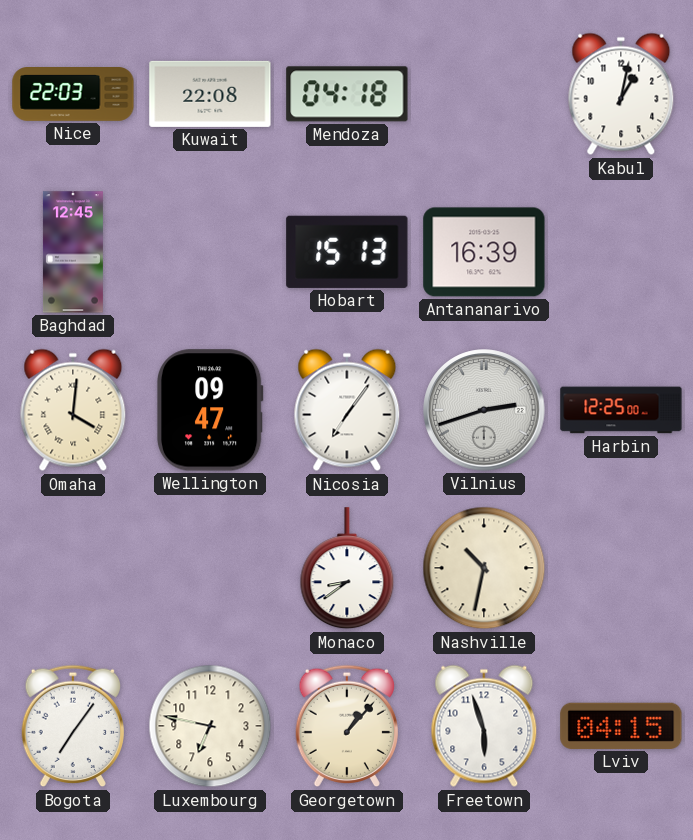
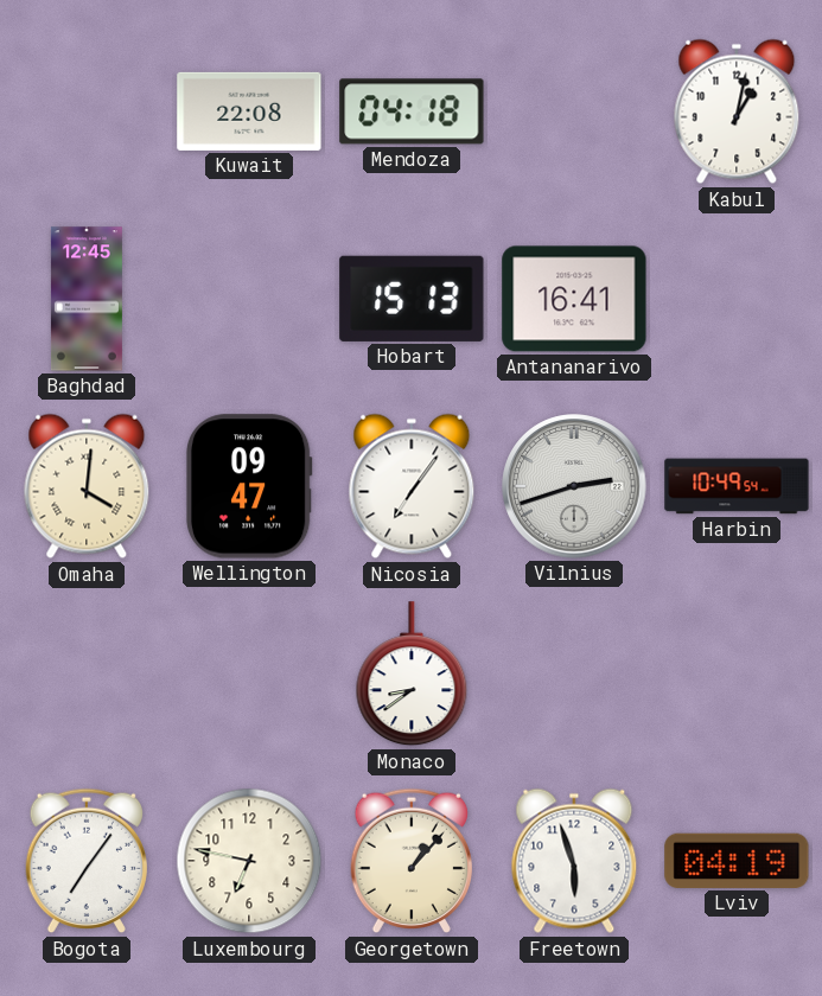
Nice: 22:03 -> none (73, 95)
Antananarivo: 16:39 -> 16:41 (574, 299)
Harbin: 12:25 -> 10:49 (737, 486)
Nashville: 10:32 -> none (484, 568)
Lviv: 04:15 -> 04:19 (737, 861)
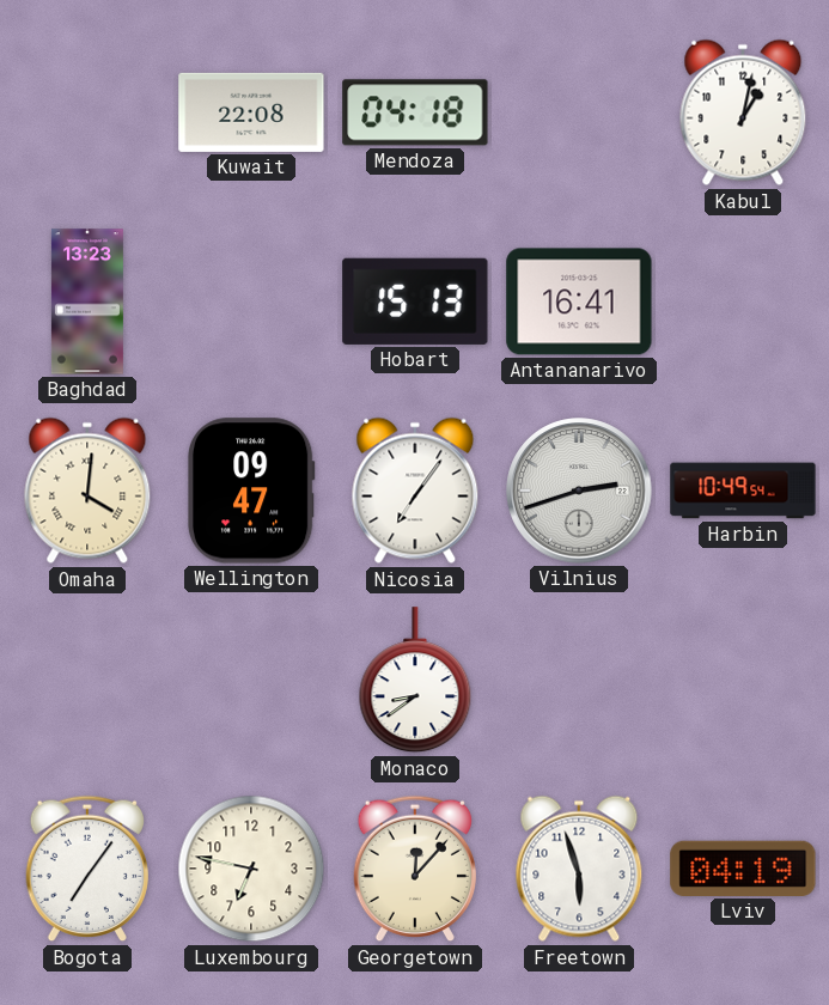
Baghdad: 12:45 -> 13:23 (87, 301)
Georgetown: 1:07 -> 12:07 (415, 869)
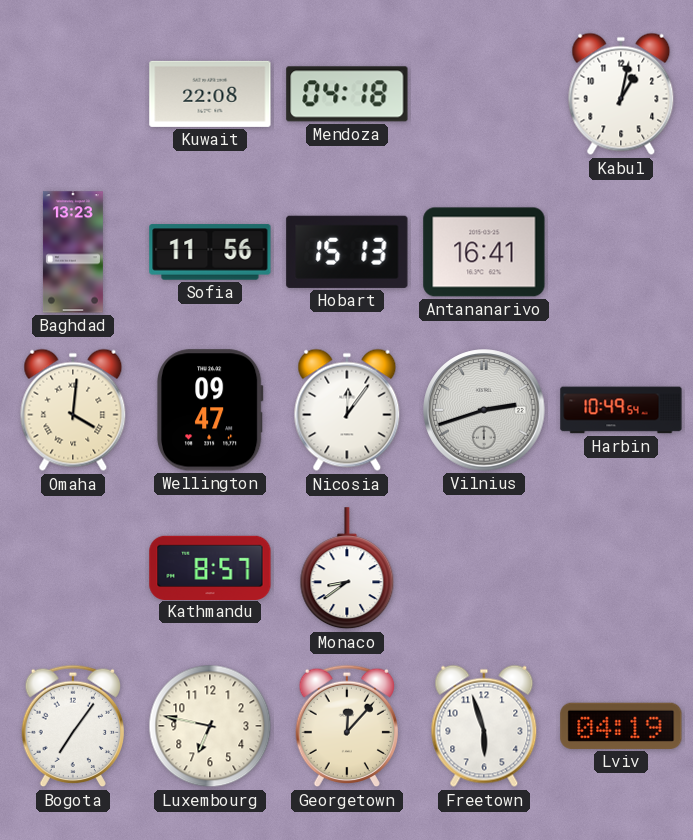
Sofia: none -> 11:56 (210, 252)
Nicosia: 7:06 -> 12:06 (347, 410)
Kathmandu: none -> 8:57 (210, 567)
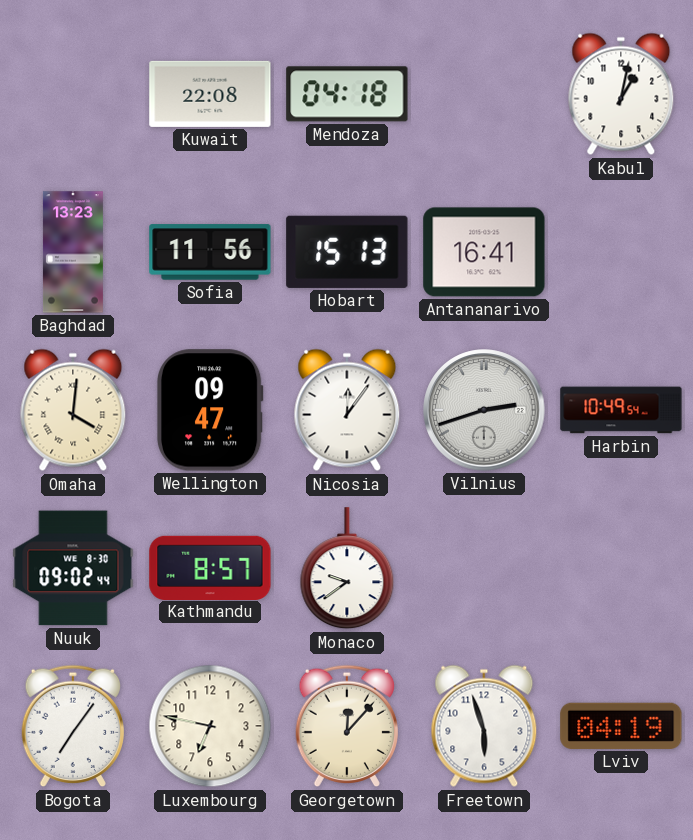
Nuuk: none -> 09:02 (73, 568)
Monaco: 8:39 -> 9:39 (347, 569)
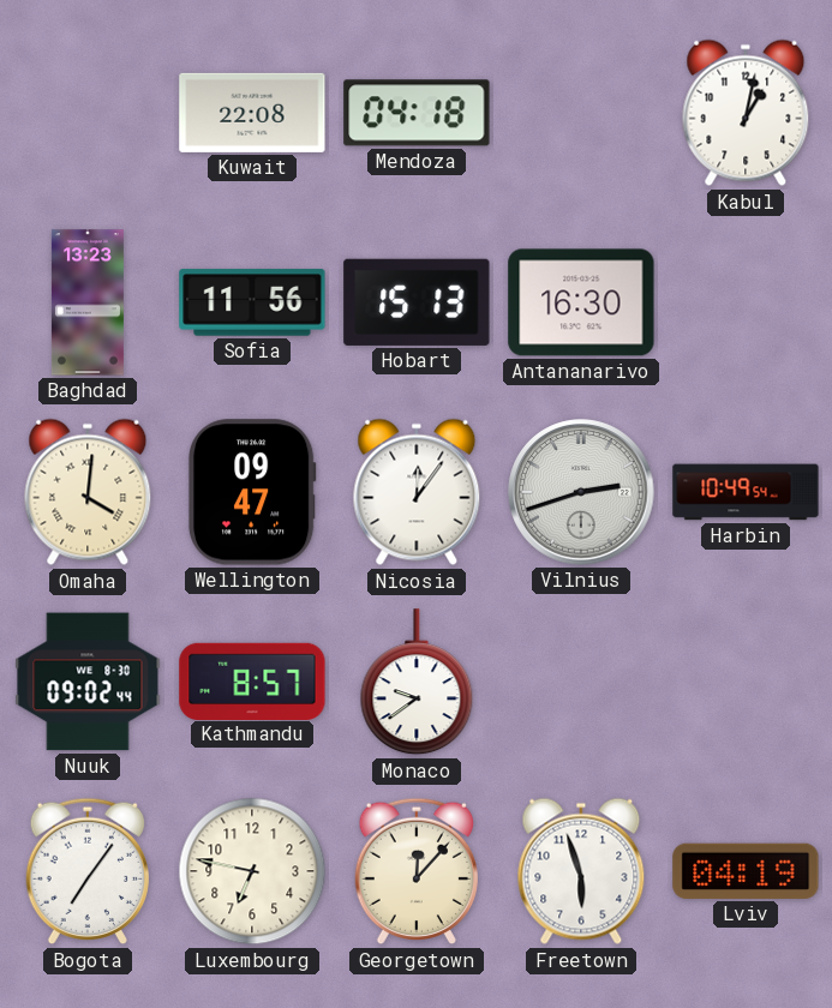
Antananarivo: 16:41 -> 16:30 (581, 302)
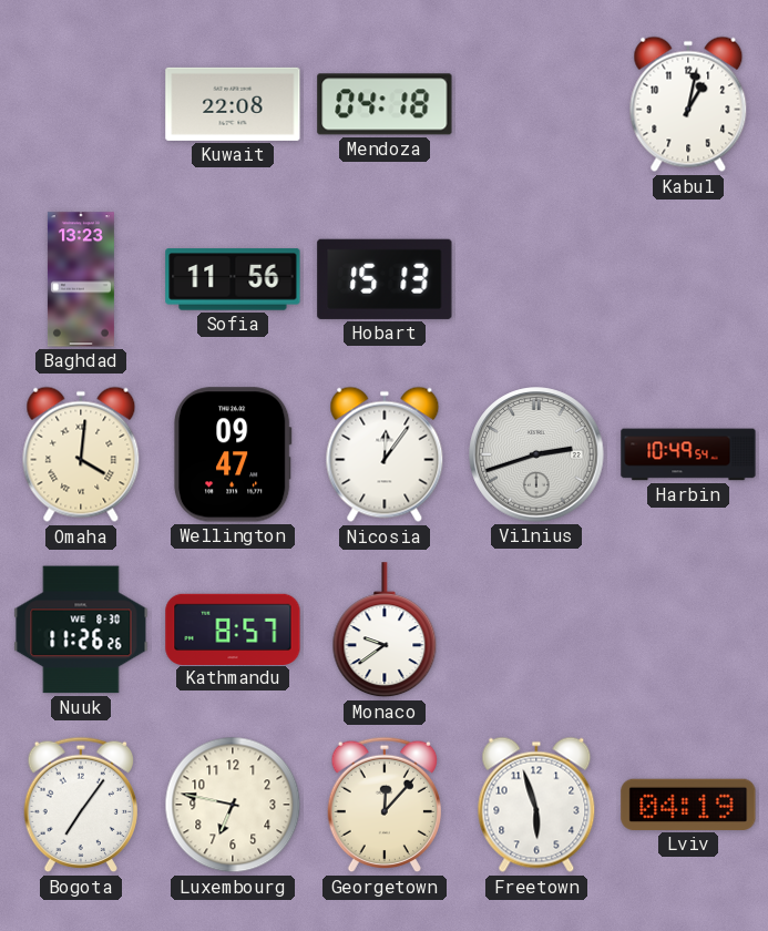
Antananarivo: 16:30 -> none (581, 302)
Nuuk: 09:02 -> 11:26 (81, 630)
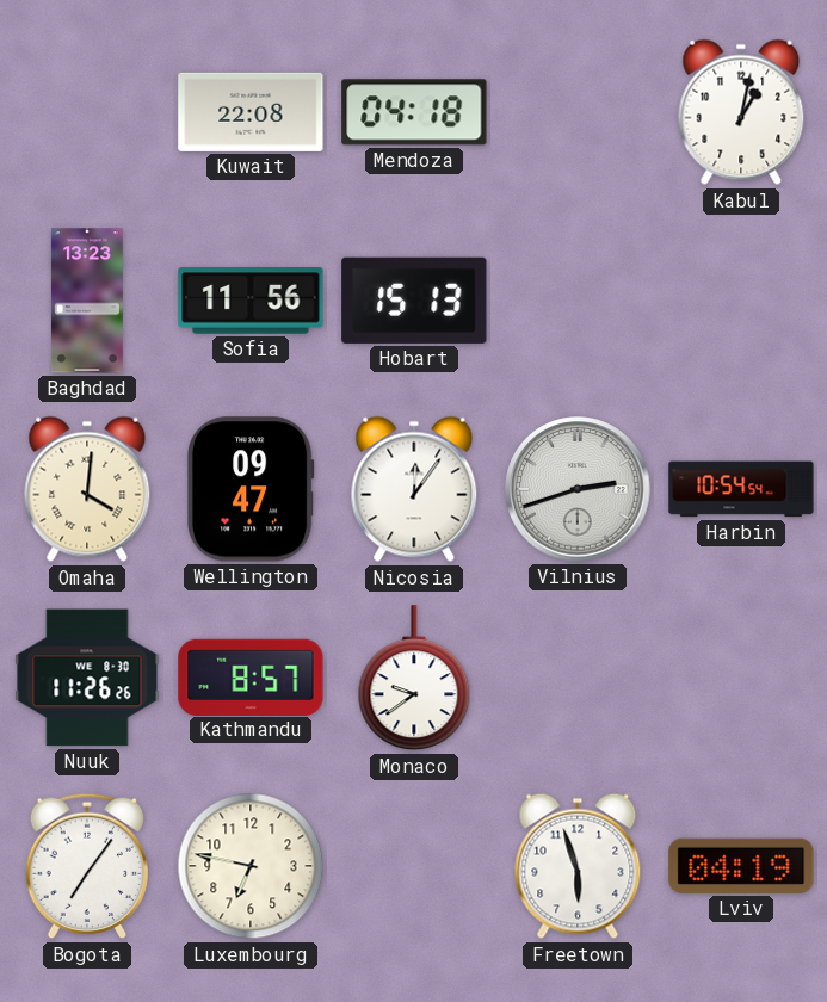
Harbin: 10:49 -> 10:54 (741, 489)
Georgetown: 12:07 -> none (385, 805)
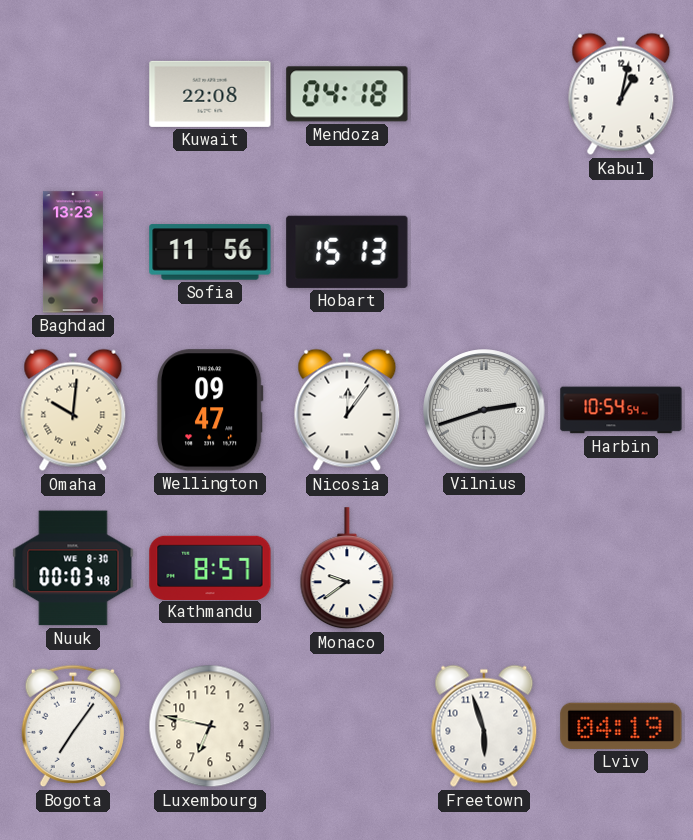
Omaha: 4:01 -> 10:01 (73, 410)
Nuuk: 11:26 -> 00:03 (73, 568)
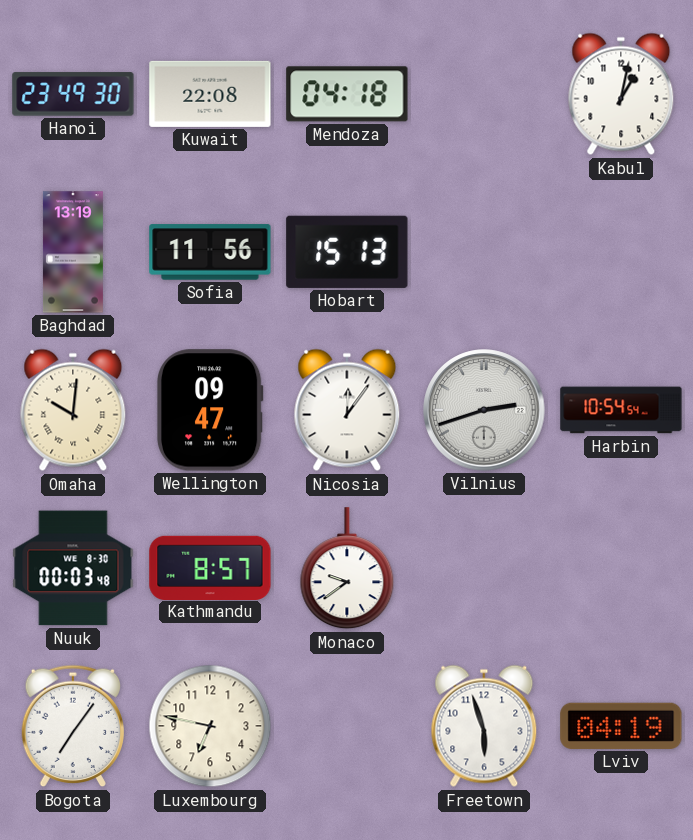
Hanoi: none -> 23:49 (73, 94)
Baghdad: 13:23 -> 13:19 (73, 252)
